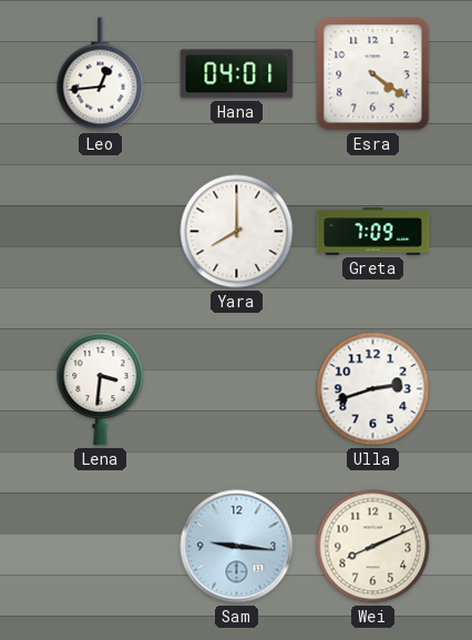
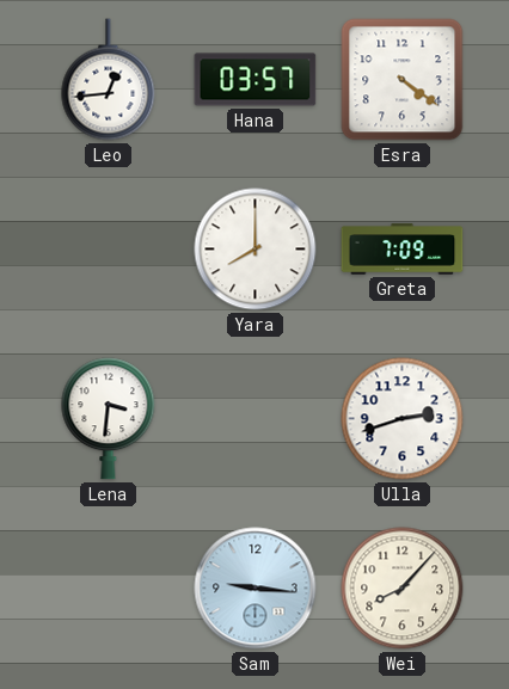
Hana: 04:01 -> 03:57 (256, 80)
Wei: 8:11 -> 8:07 (403, 589)
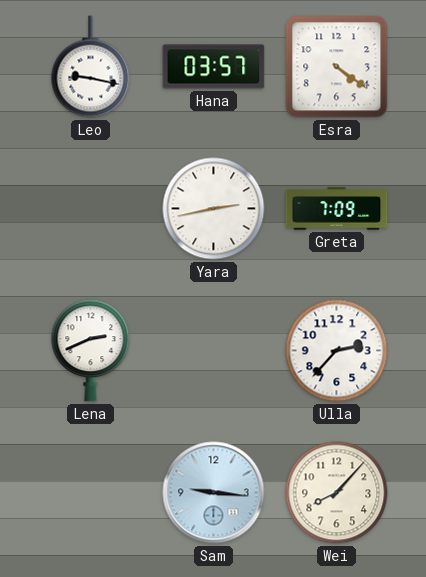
Leo: 12:44 -> 9:17 (91, 67)
Yara: 8:00 -> 2:43 (214, 209)
Lena: 3:31 -> 2:41 (91, 351)
Ulla: 2:42 -> 2:37 (337, 351)
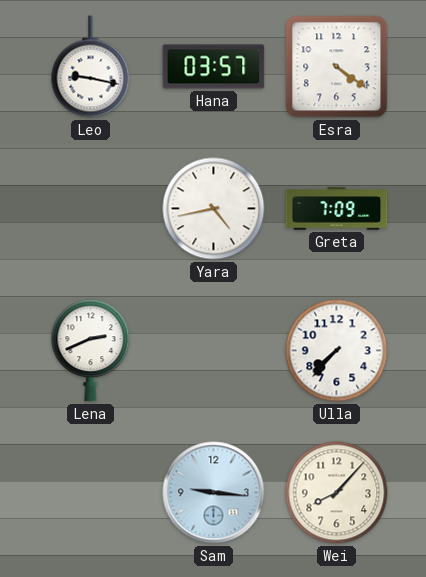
Yara: 2:43 -> 4:43 (214, 209)
Ulla: 2:37 -> 7:37 (337, 351)
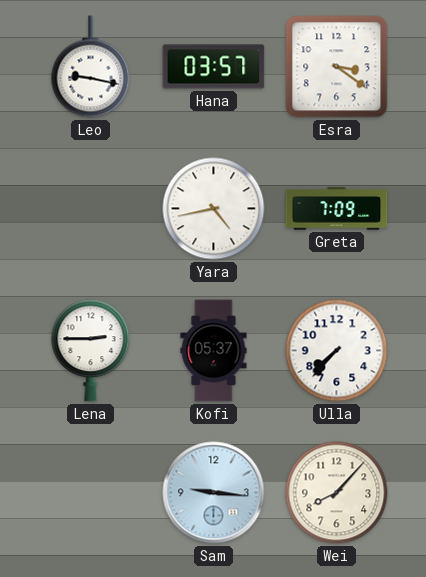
Esra: 4:21 -> 3:21 (337, 67)
Lena: 2:41 -> 2:45 (91, 351)
Kofi: none -> 05:37 (214, 351)
